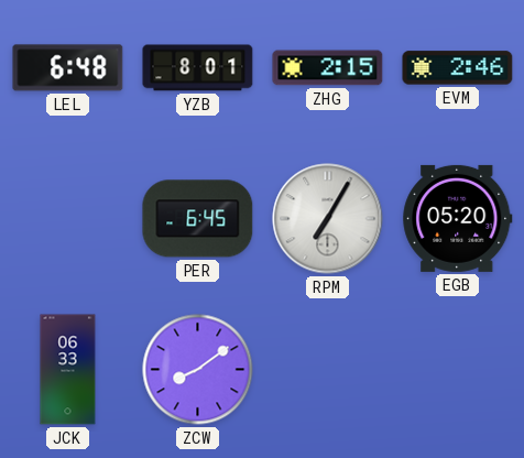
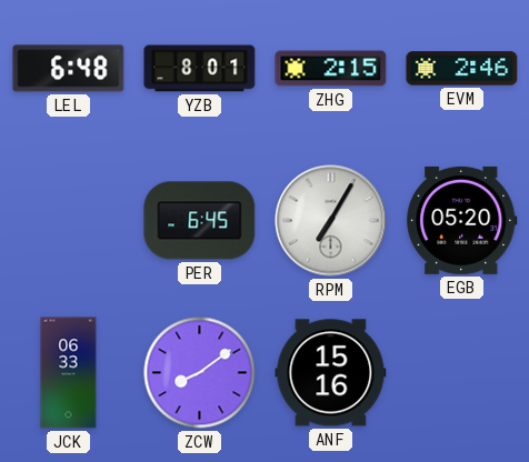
ANF: none -> 15:16 (331, 373)
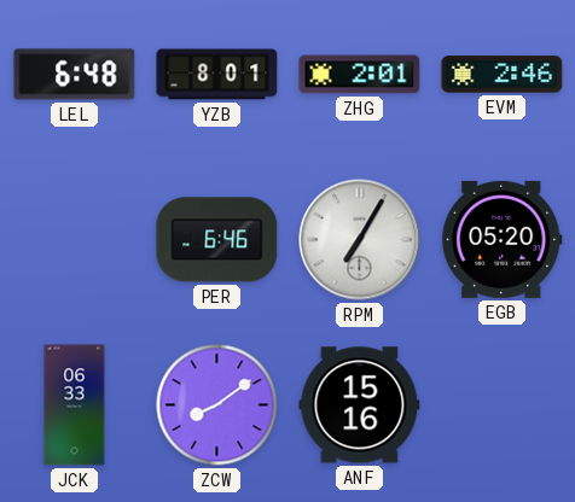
ZHG: 2:15 -> 2:01 (360, 75)
PER: 6:45 -> 6:46 (217, 240)
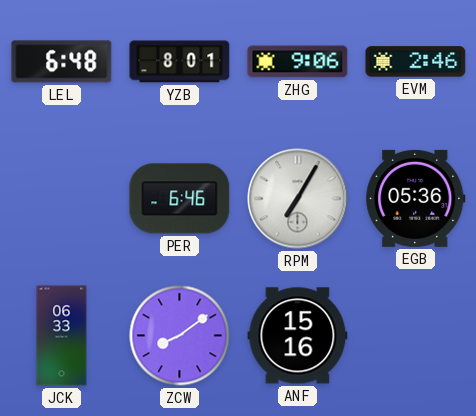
ZHG: 2:01 -> 9:06 (298, 62)
EGB: 05:20 -> 05:36 (416, 198)
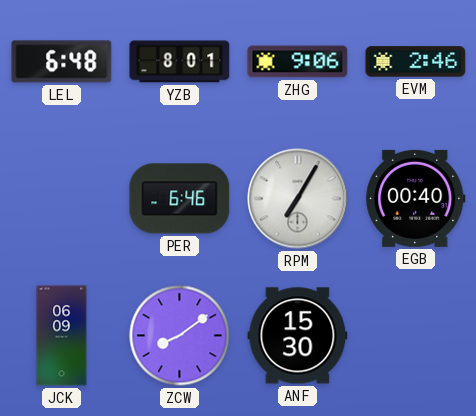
EGB: 05:36 -> 00:40 (416, 198)
JCK: 06:33 -> 06:09 (62, 336)
ANF: 15:16 -> 15:30 (298, 336)
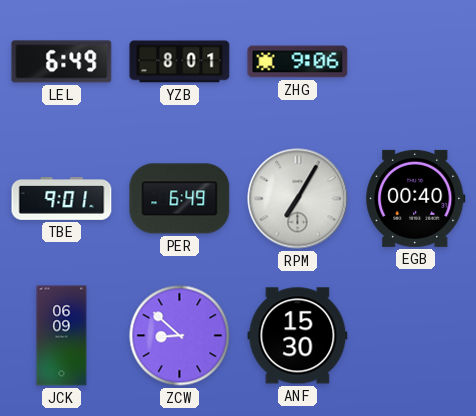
LEL: 6:48 -> 6:49 (62, 62)
EVM: 2:46 -> none (416, 62)
TBE: none -> 9:01 (62, 199)
PER: 6:46 -> 6:49 (180, 199)
ZCW: 8:09 -> 8:52 (180, 336)
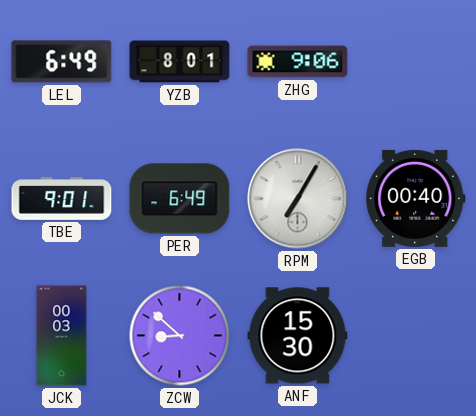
JCK: 06:09 -> 00:03 (62, 336)
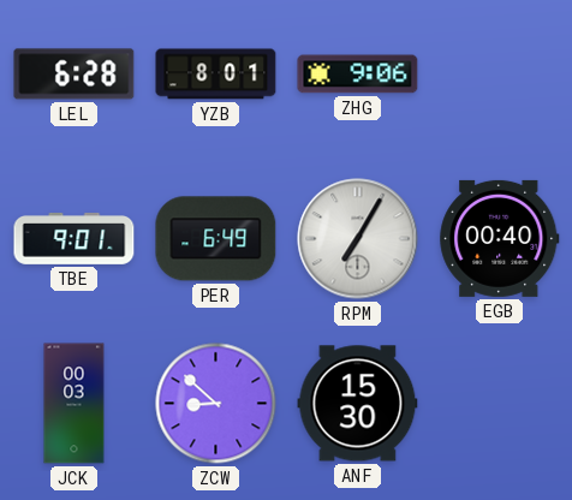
LEL: 6:49 -> 6:28 (75, 75)
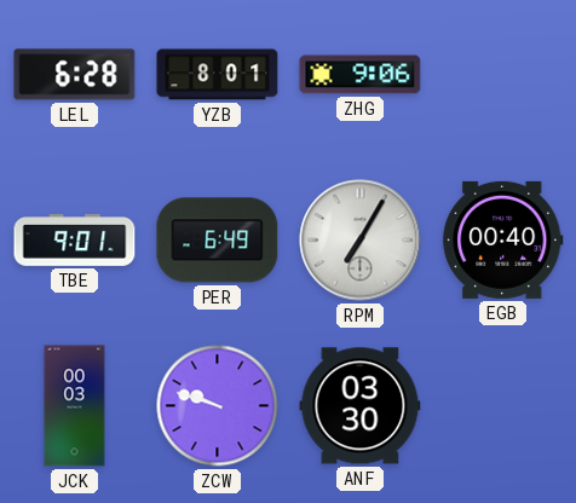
ZCW: 8:52 -> 9:48 (218, 406)
ANF: 15:30 -> 03:30 (361, 406)
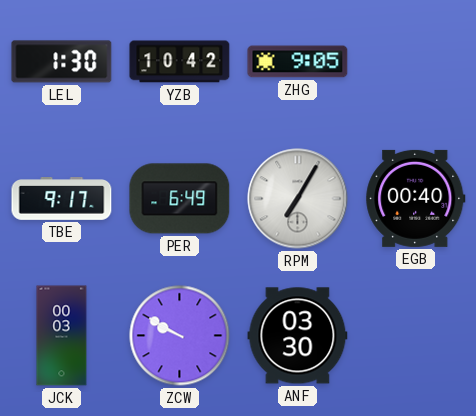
LEL: 6:28 -> 1:30 (62, 62)
YZB: 8:01 -> 10:42 (180, 62)
ZHG: 9:06 -> 9:05 (298, 62)
TBE: 9:01 -> 9:17 (62, 199)
ZCW: 9:48 -> 9:50 (180, 336)
